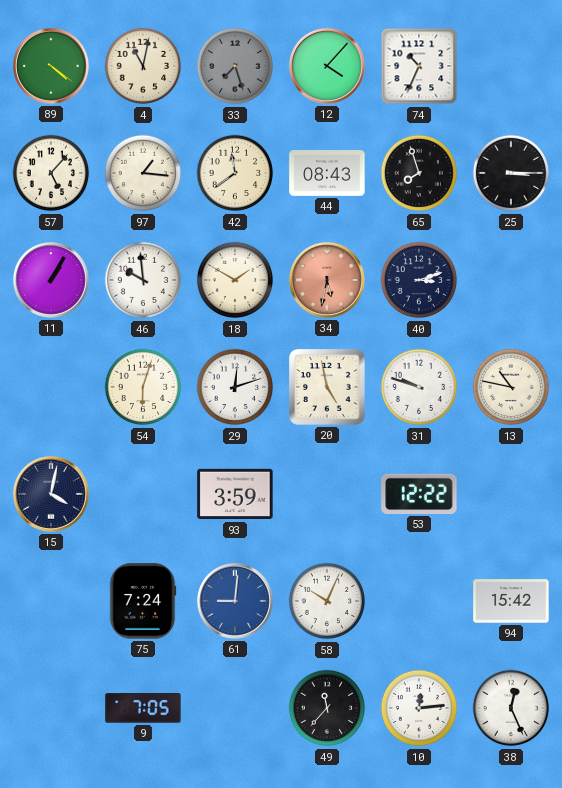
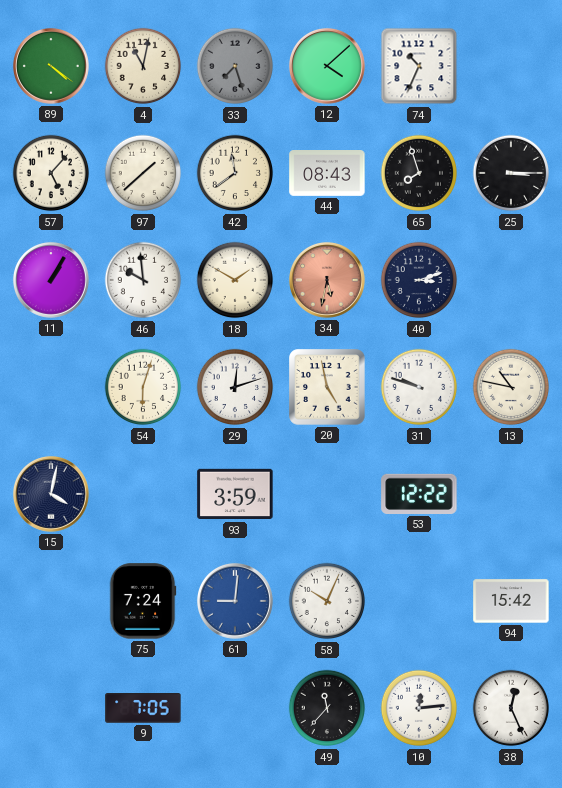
12: 4:07 -> 4:08 (327, 66)
97: 1:16 -> 1:38 (143, 173)
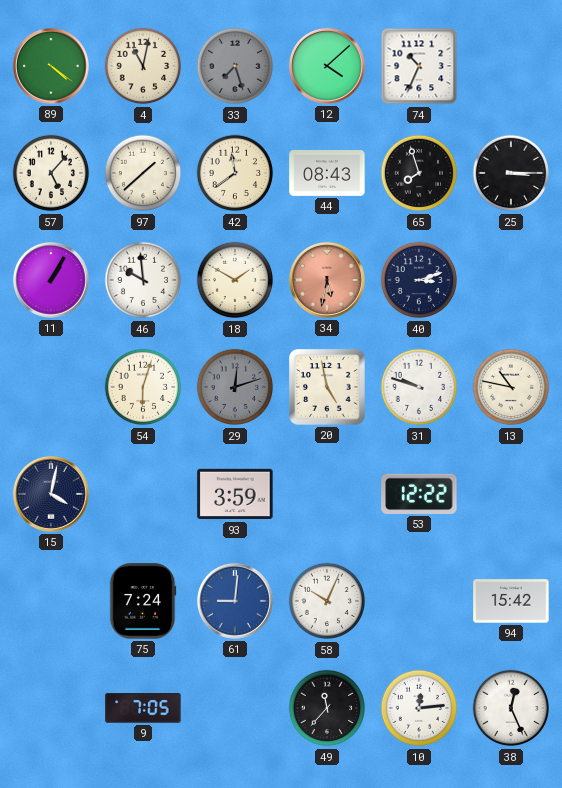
29 dial: white -> grey (235, 387)
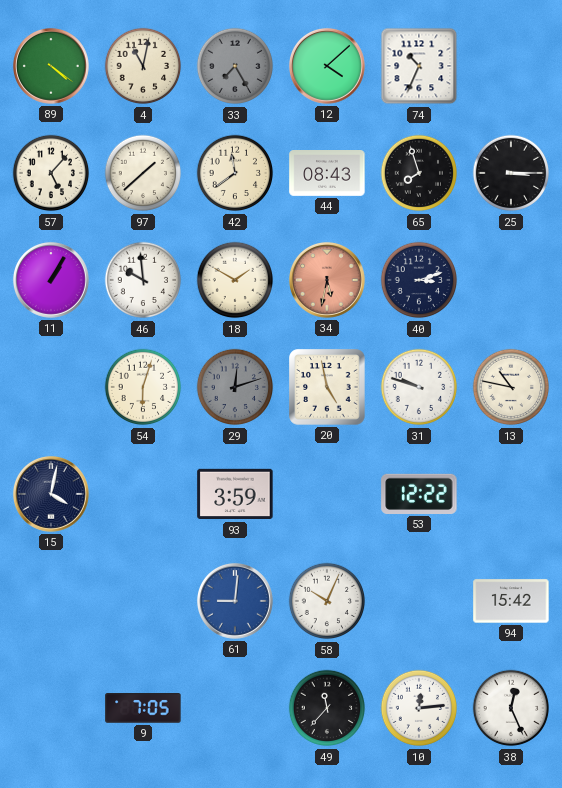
33: 7:27 -> 7:25 (235, 66)
75: 7:24 -> none (143, 601)
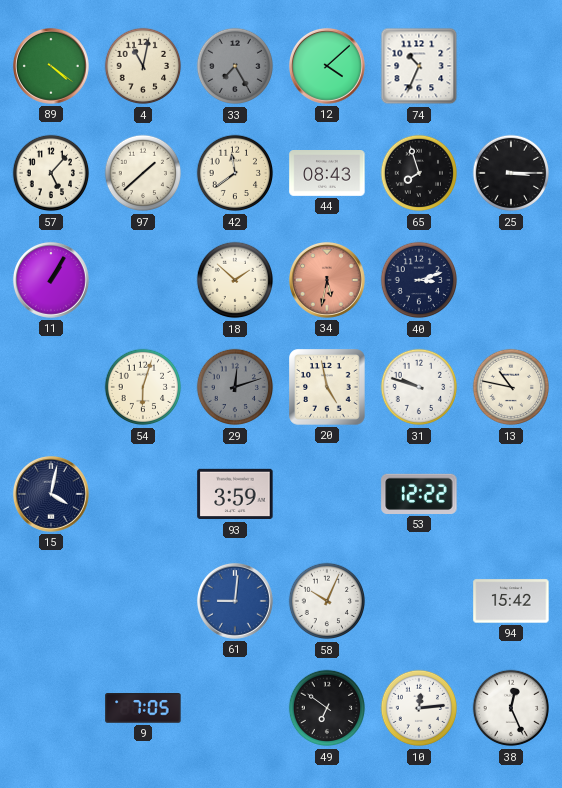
46: 9:59 -> none (143, 280)
18: 1:50 -> 1:52 (235, 280)
49: 11:37 -> 6:51 (327, 708)
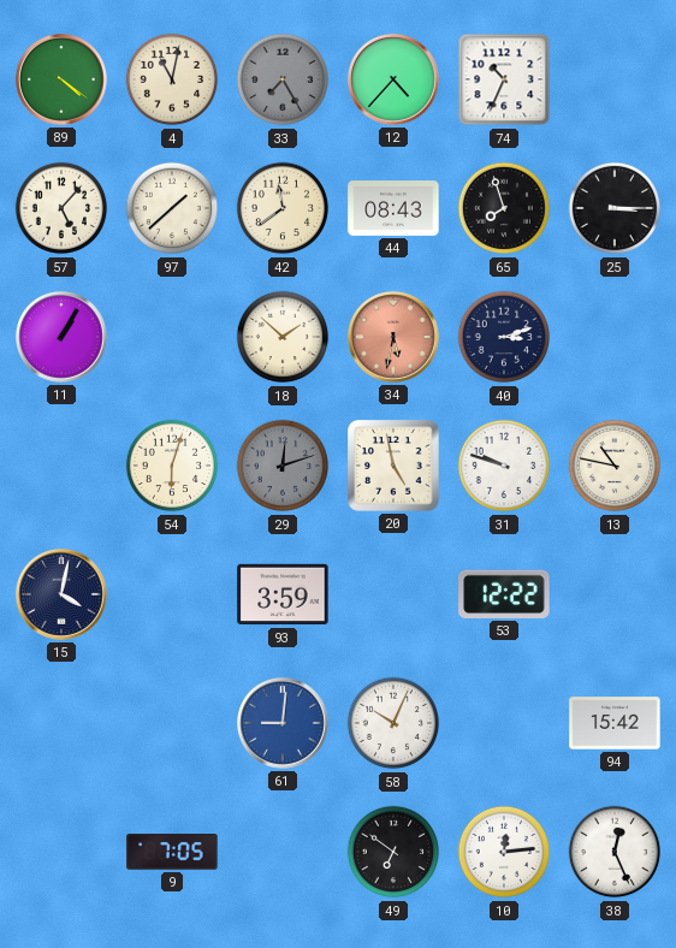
12: 4:08 -> 4:37 (393, 79)
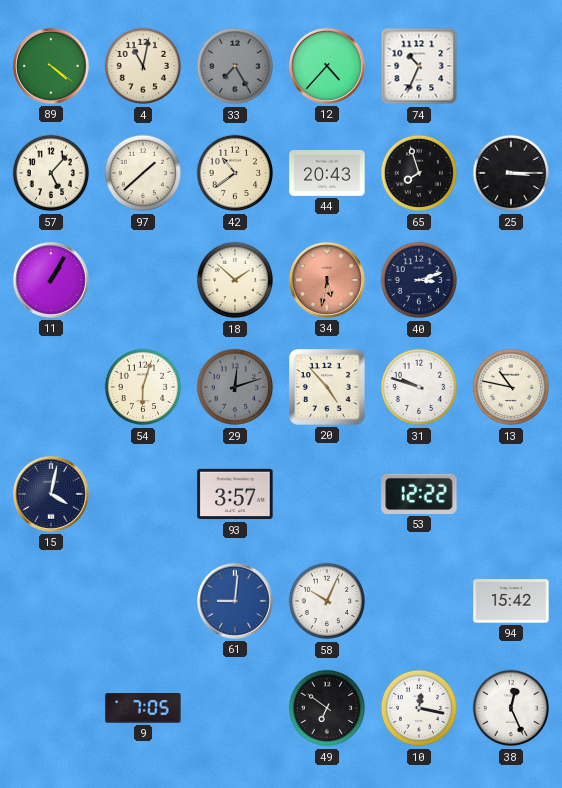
42: 11:39 -> 10:39 (235, 173)
44: 08:43 -> 20:43 (327, 174)
20: 4:58 -> 4:53 (327, 387)
93: 3:59 -> 3:57 (235, 494)
10: 12:14 -> 12:17 (419, 708)
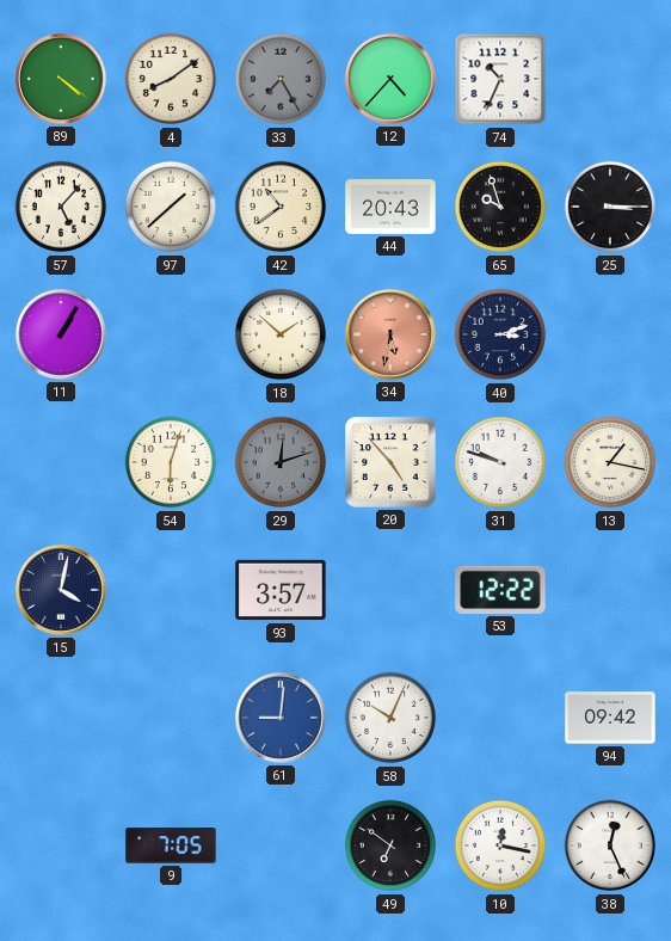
4: 11:02 -> 8:09 (171, 79)
65: 7:57 -> 9:57 (500, 207)
13: 10:47 -> 1:17 (610, 462)
94: 15:42 -> 09:42 (610, 718)
